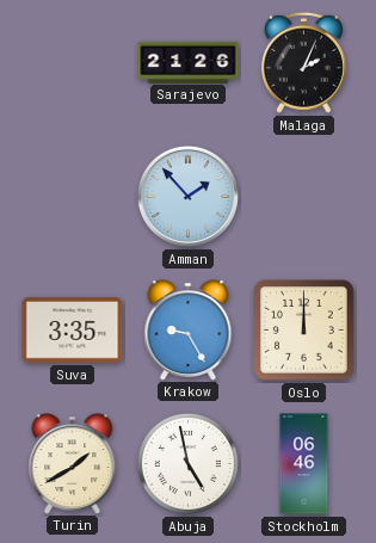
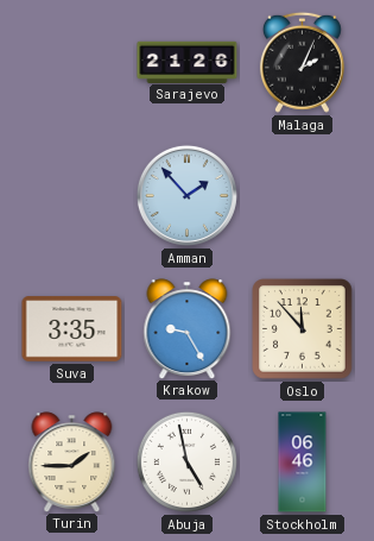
Oslo: 12:00 -> 11:53 (303, 329)
Turin: 1:40 -> 1:45 (72, 461)
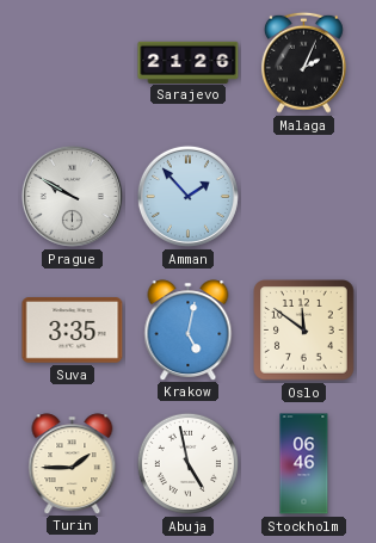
Prague: none -> 9:50 (72, 196)
Krakow: 9:25 -> 5:02 (189, 329)
Oslo: 11:53 -> 11:51 (304, 331)
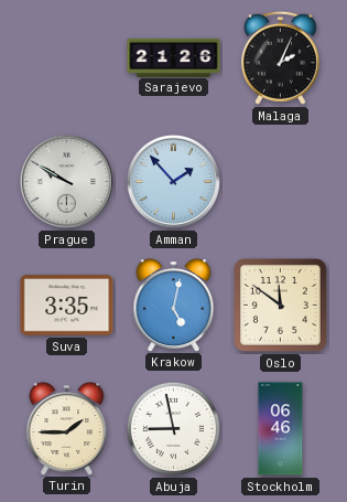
Abuja: 4:58 -> 8:58 (173, 428)
